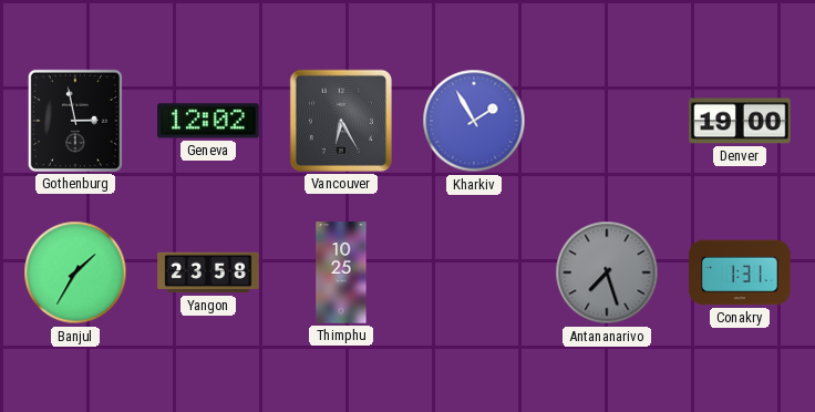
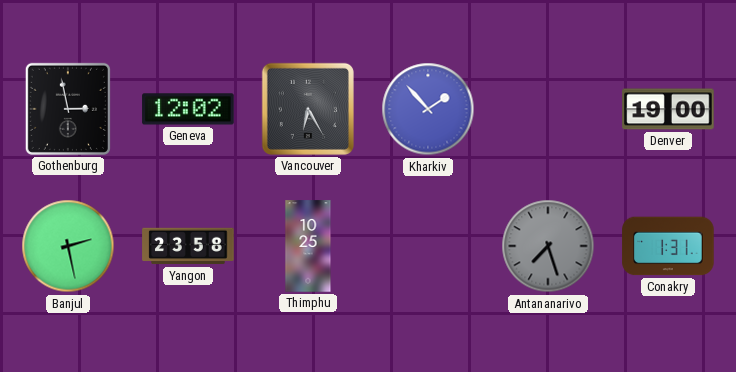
Kharkiv: 1:55 -> 1:53 (428, 109)
Banjul: 1:35 -> 2:28 (68, 246)
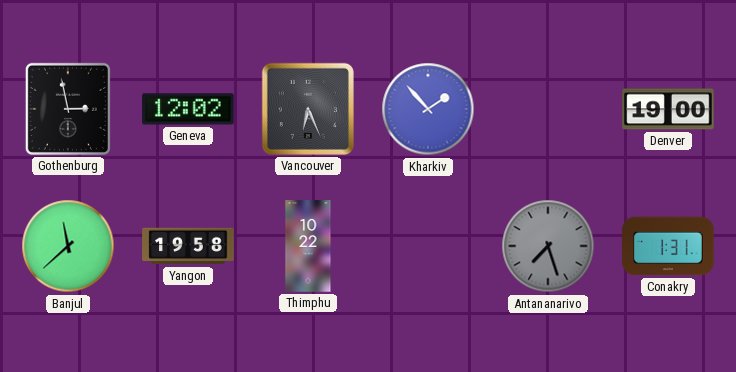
Vancouver: 6:25 -> 6:26 (308, 109)
Banjul: 2:28 -> 11:38 (68, 246)
Yangon: 23:58 -> 19:58 (188, 246)
Thimphu: 10:25 -> 10:22 (308, 246)
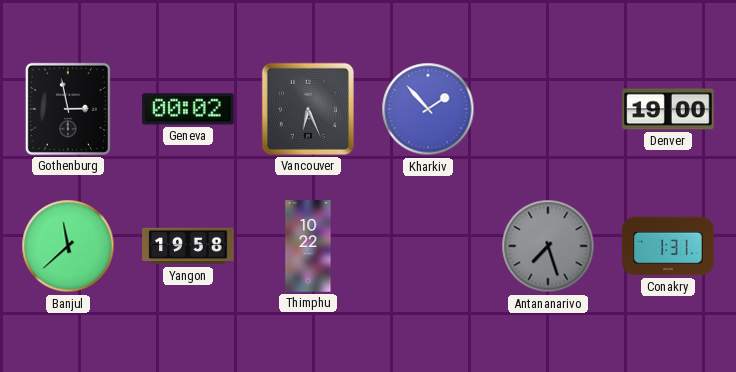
Geneva: 12:02 -> 00:02 (188, 109)
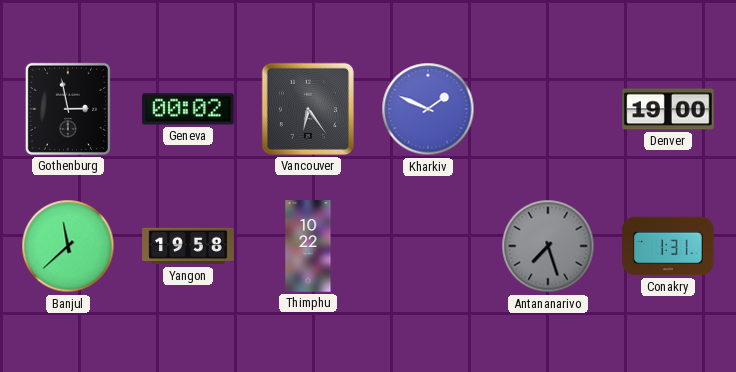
Vancouver: 6:26 -> 6:24 (308, 109)
Kharkiv: 1:53 -> 1:49 (428, 109)
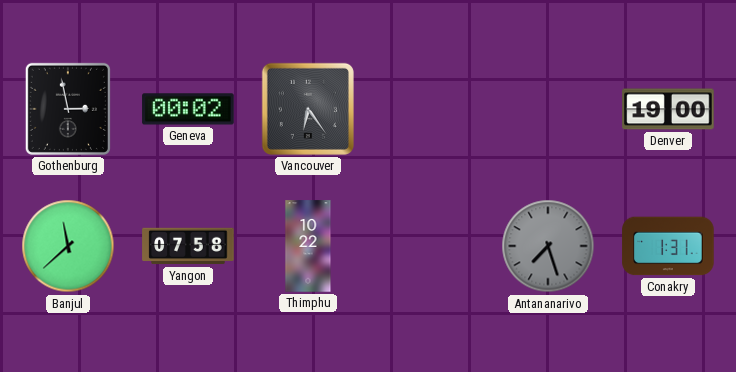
Kharkiv: 1:49 -> none (428, 109)
Yangon: 19:58 -> 07:58 (188, 246)
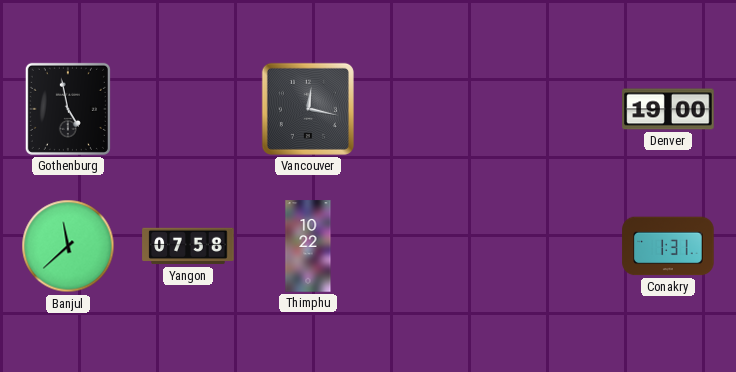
Gothenburg: 2:58 -> 4:58 (68, 109)
Geneva: 00:02 -> none (188, 109)
Vancouver: 6:24 -> 12:17 (308, 109)
Antananarivo: 7:27 -> none (548, 246)
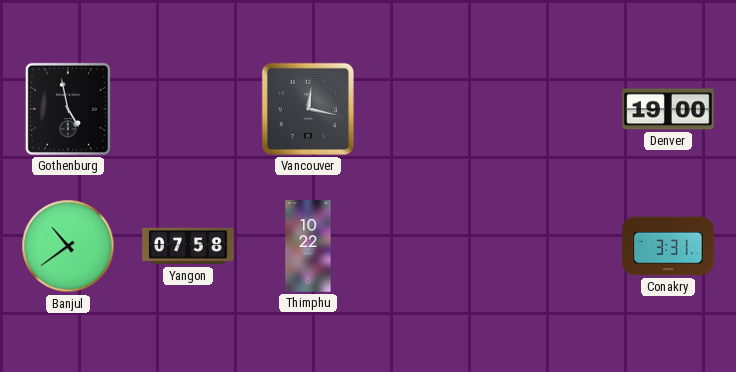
Banjul: 11:38 -> 10:39 (68, 246)
Conakry: 1:31 -> 3:31 (668, 246)
